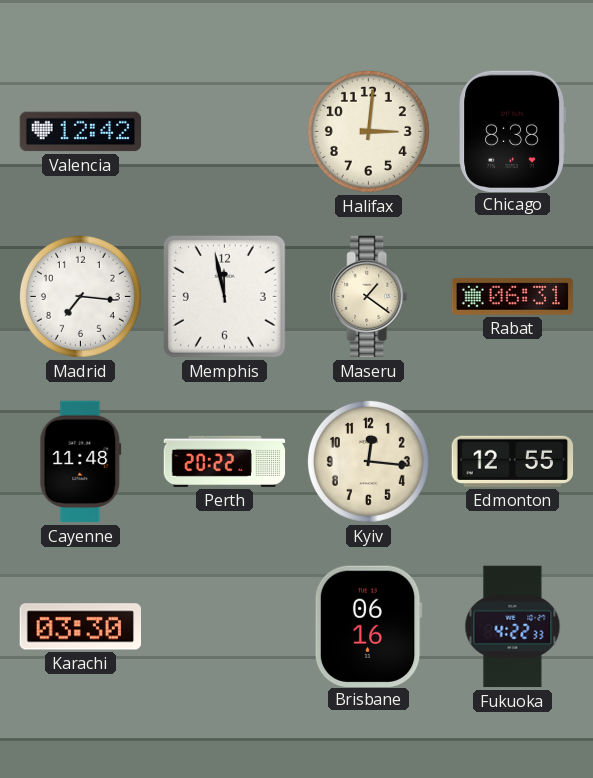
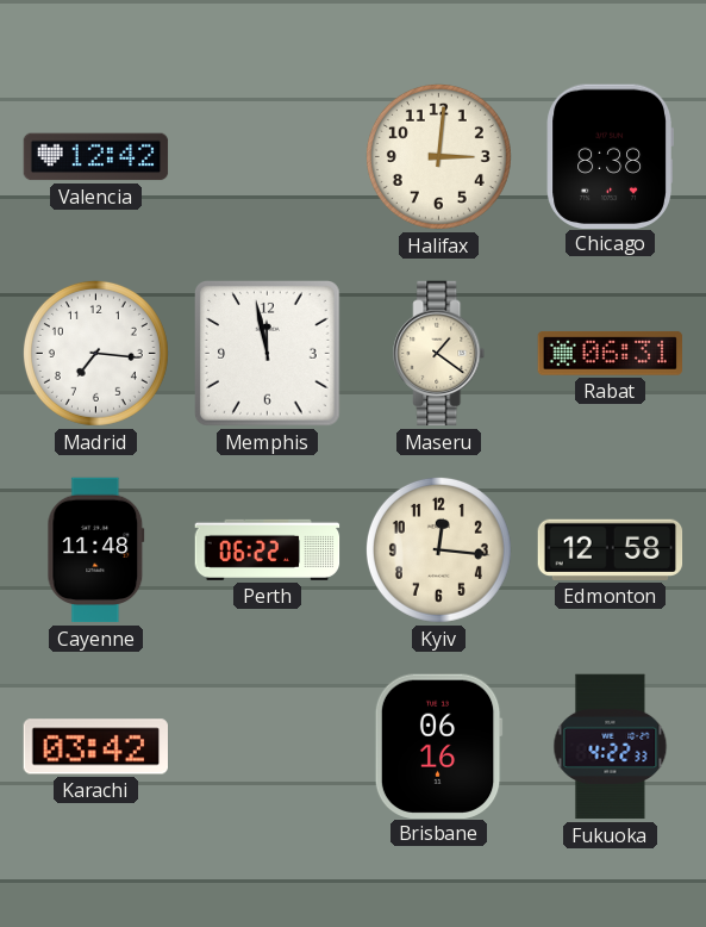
Perth: 20:22 -> 06:22 (268, 549)
Edmonton: 12:55 -> 12:58 (611, 549)
Karachi: 03:30 -> 03:42 (95, 747)
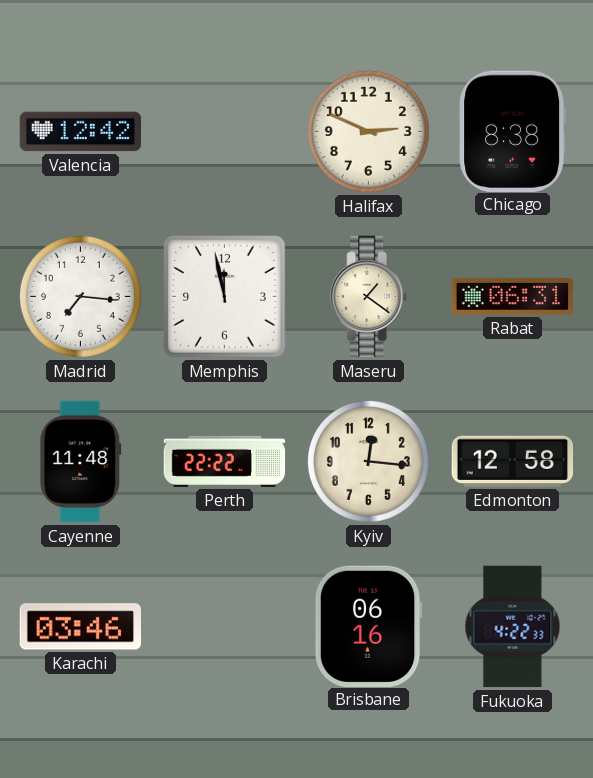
Halifax: 3:01 -> 2:49 (368, 131)
Perth: 06:22 -> 22:22 (225, 461)
Karachi: 03:42 -> 03:46 (80, 627)
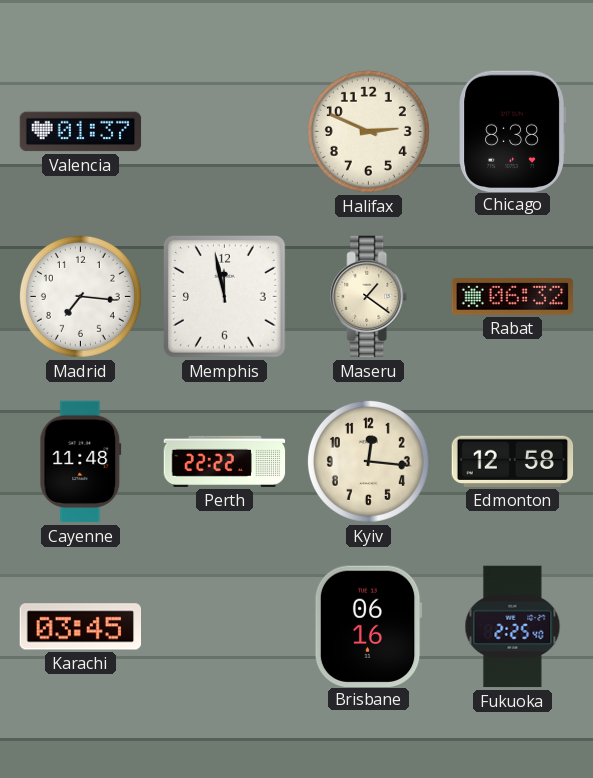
Valencia: 12:42 -> 01:37 (81, 132)
Rabat: 06:31 -> 06:32 (513, 296)
Karachi: 03:46 -> 03:45 (80, 627)
Fukuoka: 4:22 -> 2:25 (513, 627)
